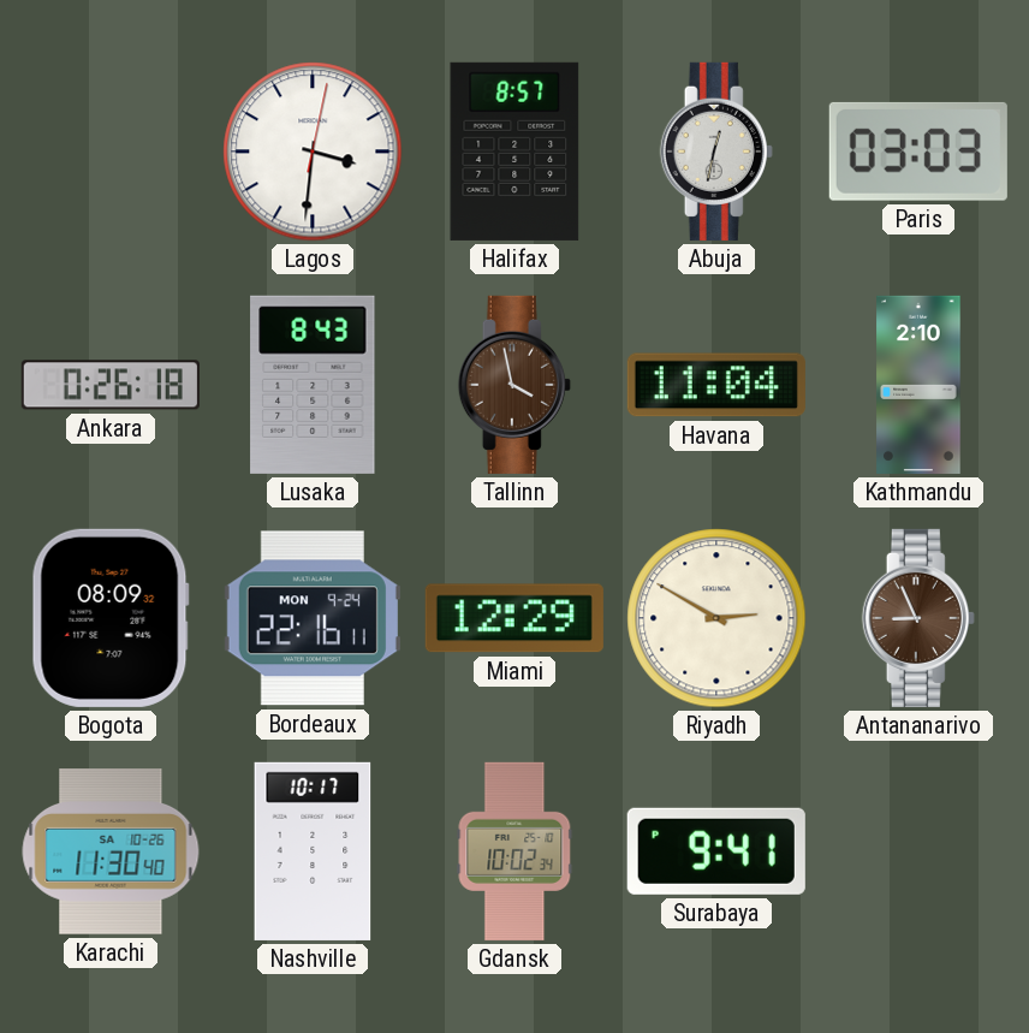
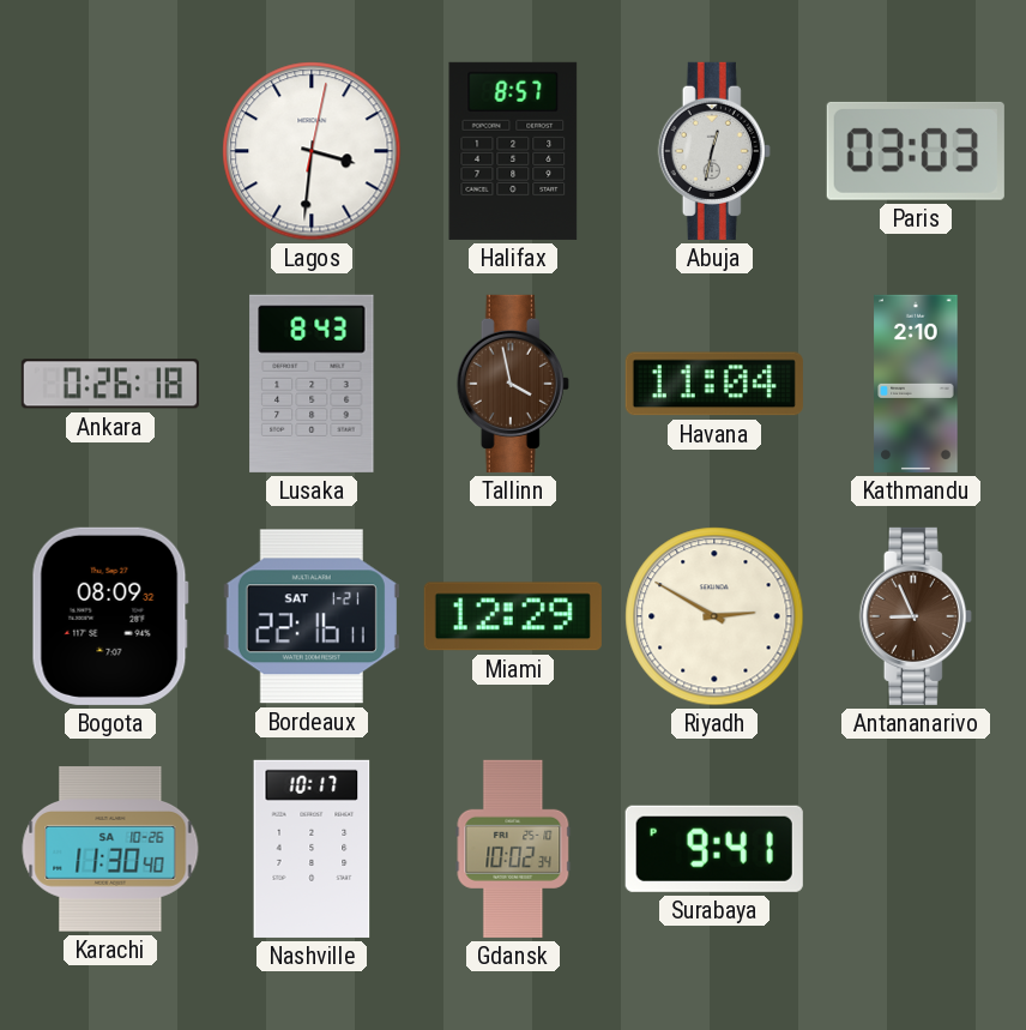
Bordeaux date: MON 9-24 -> SAT 1-21 (312, 616)
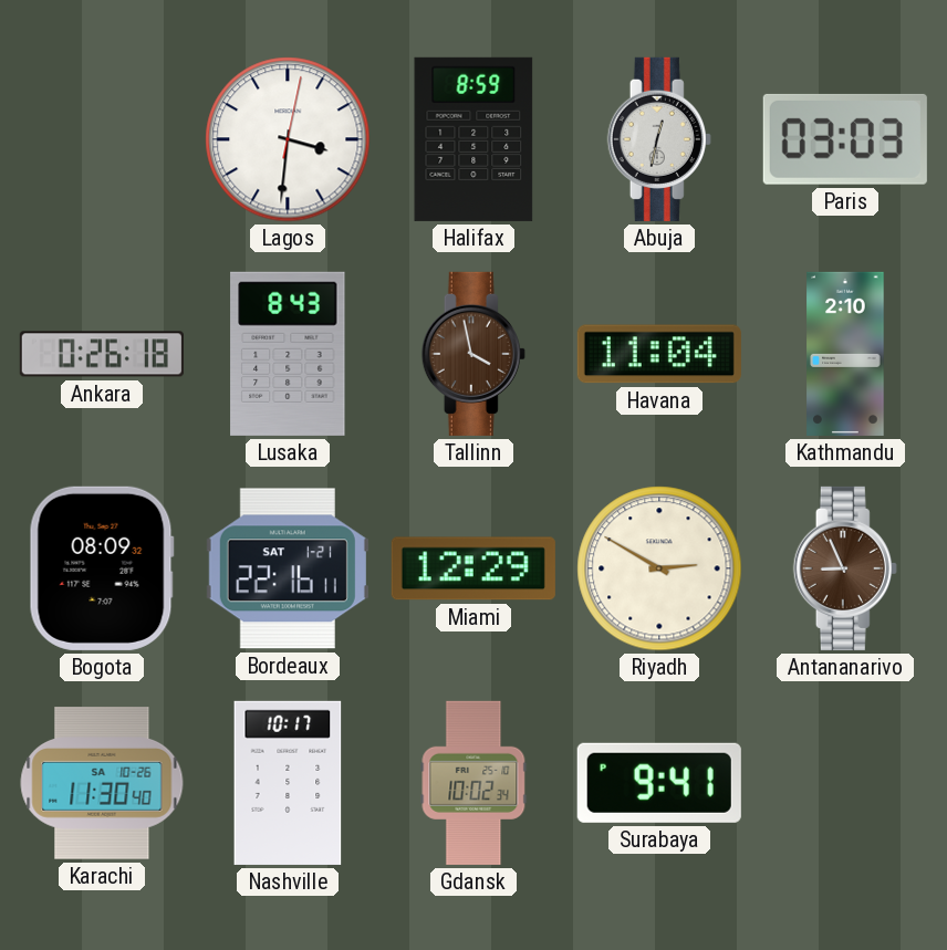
Halifax: 8:57 -> 8:59 (473, 139)
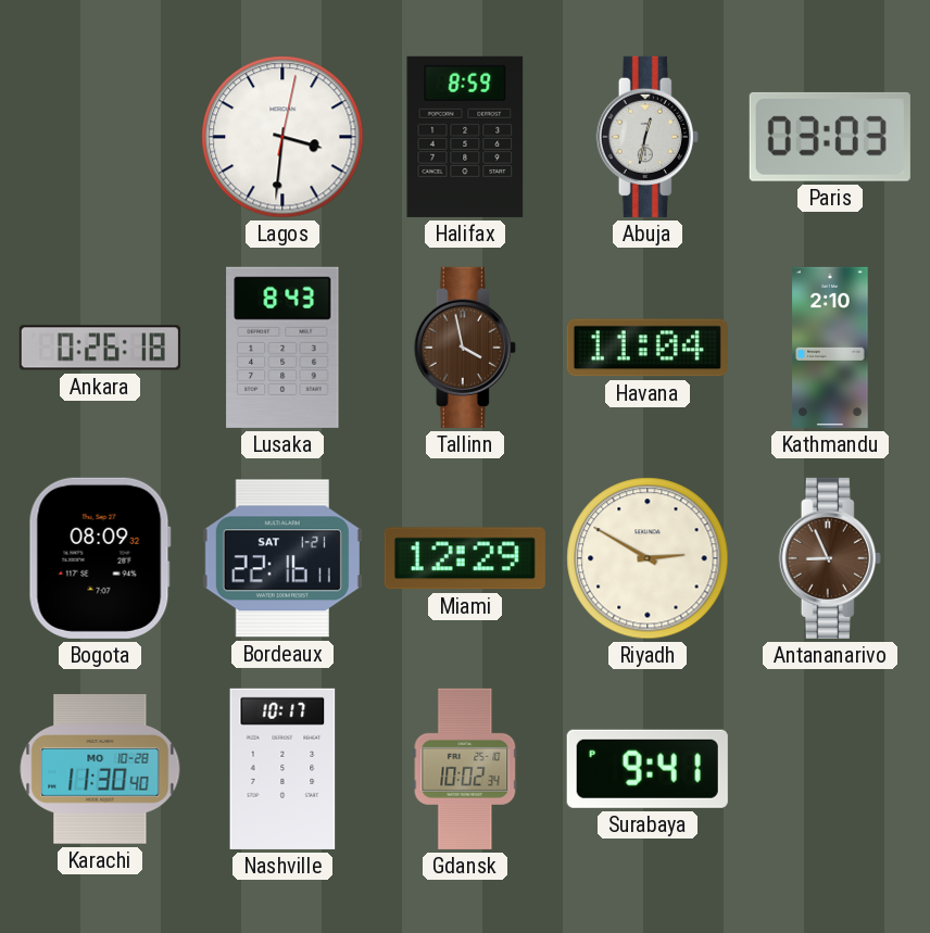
Karachi date: SA 10-26 -> MO 10-28 (100, 769)
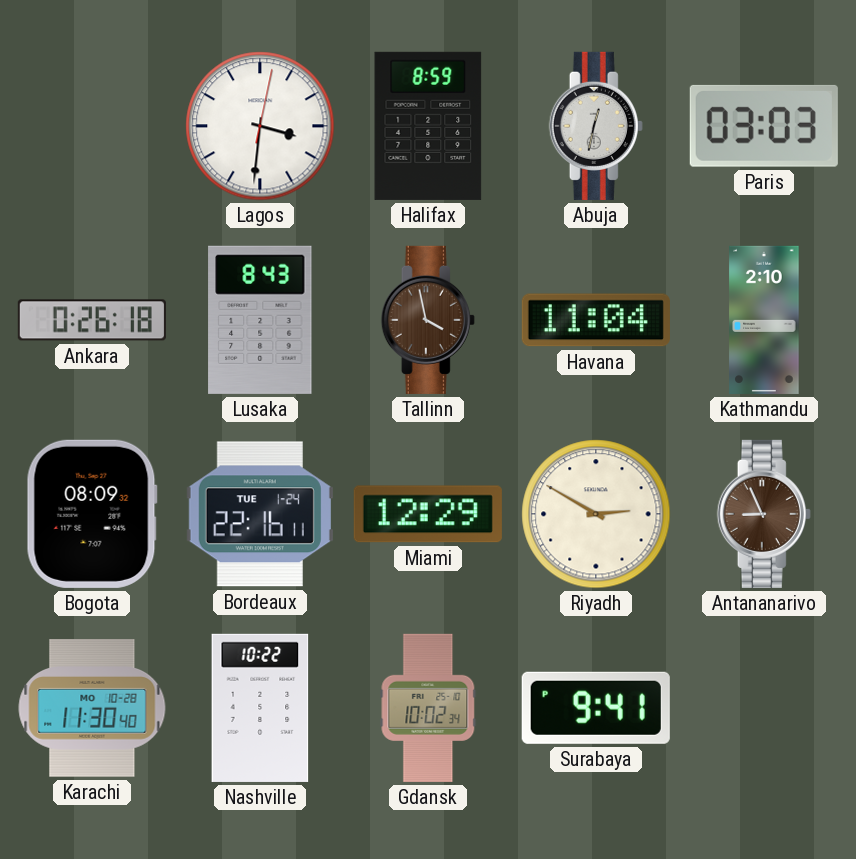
Bordeaux date: SAT 1-21 -> TUE 1-24 (260, 514)
Nashville: 10:17 -> 10:22 (260, 708)
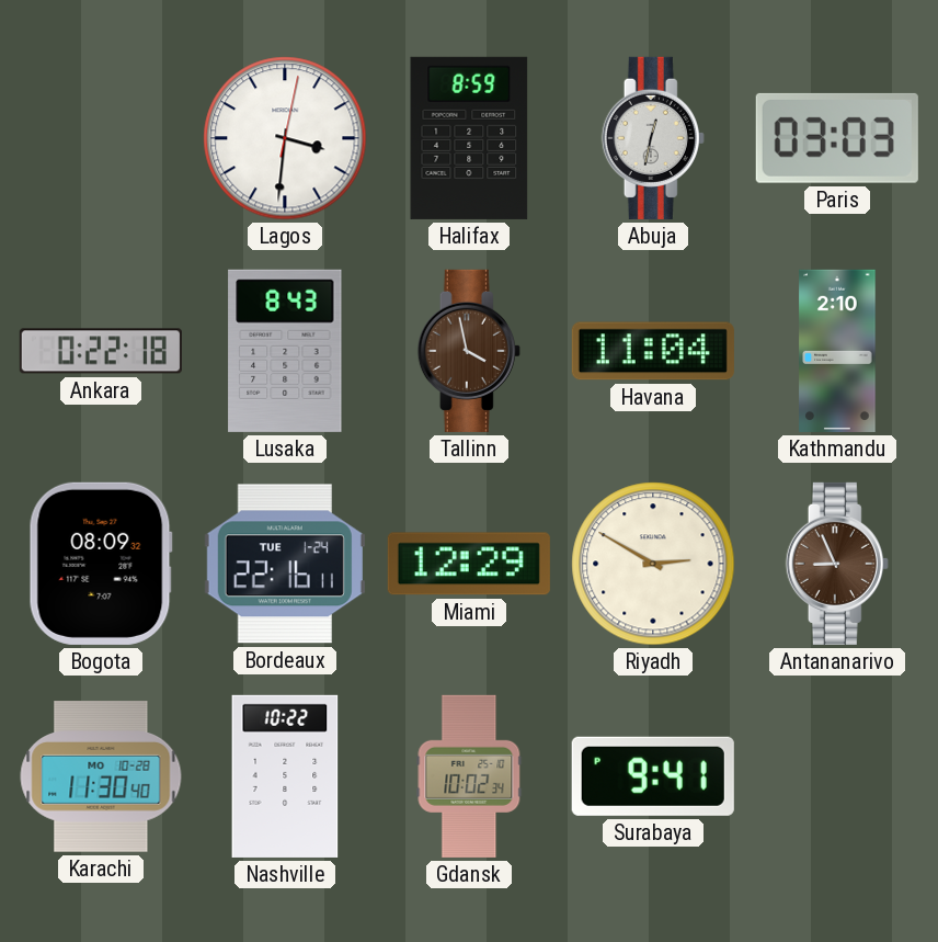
Ankara: 0:26 -> 0:22 (101, 351)
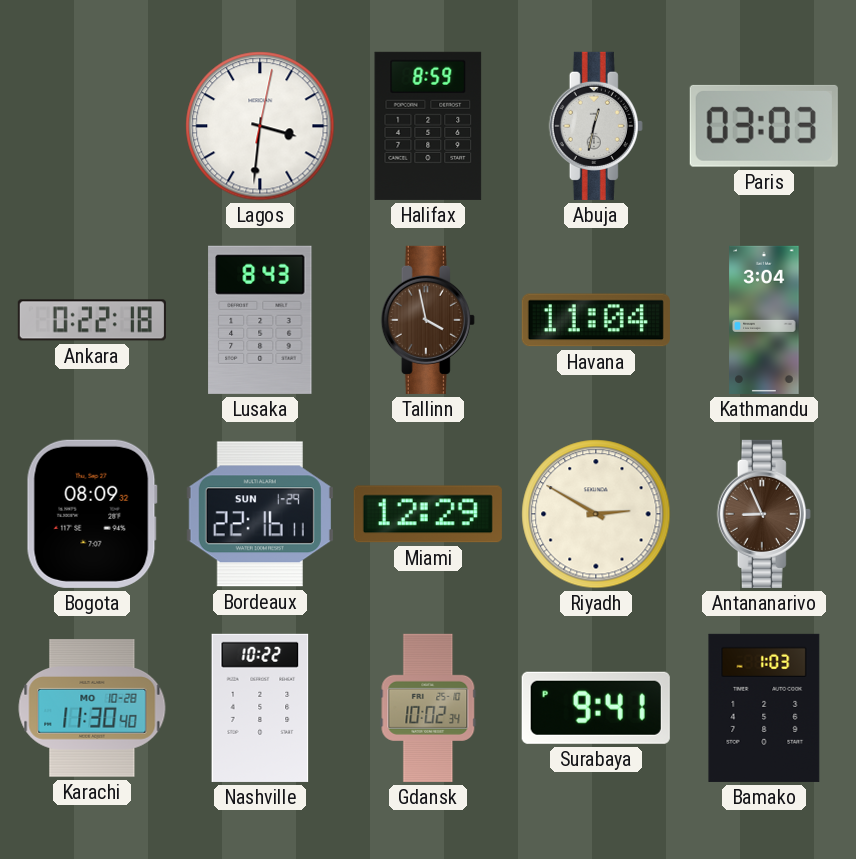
Kathmandu: 2:10 -> 3:04 (764, 320)
Bordeaux date: TUE 1-24 -> SUN 1-29 (260, 514)
Bamako: none -> 1:03 (764, 708)
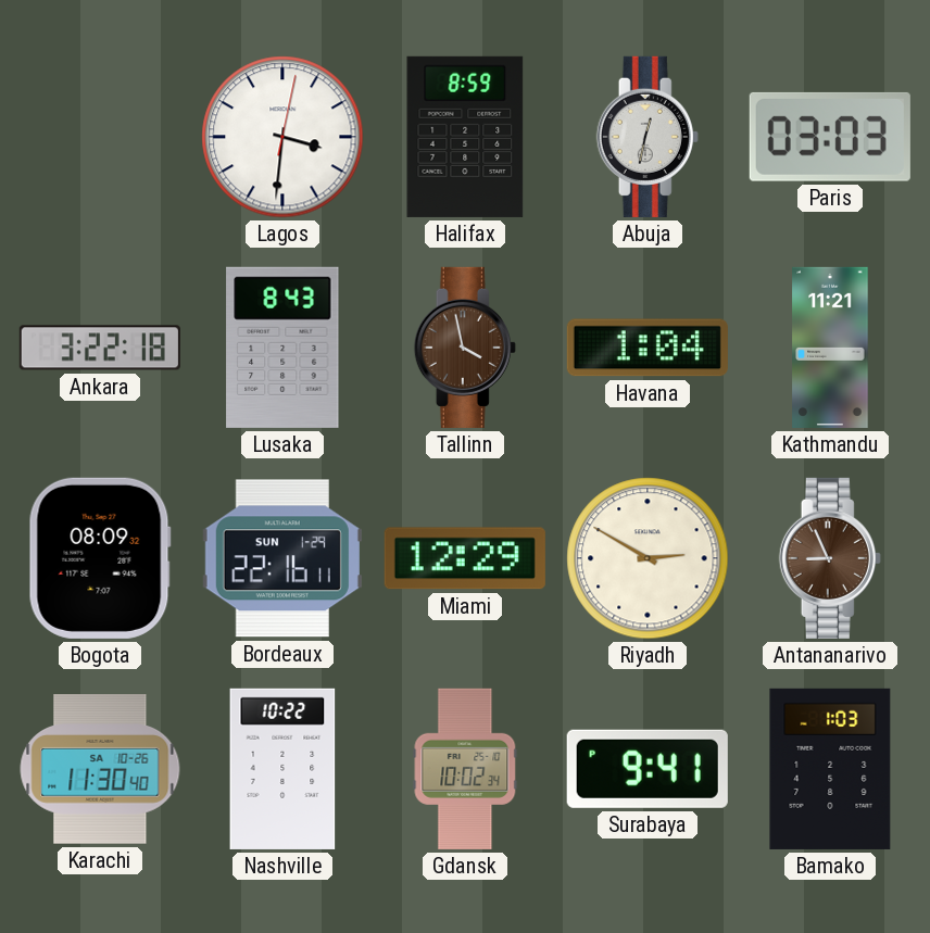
Ankara: 0:22 -> 3:22 (100, 348)
Havana: 11:04 -> 1:04 (648, 348)
Kathmandu: 3:04 -> 11:21 (830, 348)
Karachi date: MO 10-28 -> SA 10-26 (100, 769)
